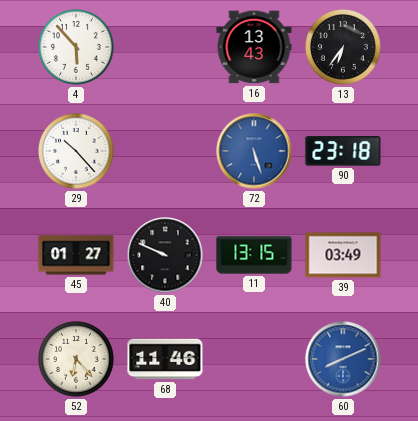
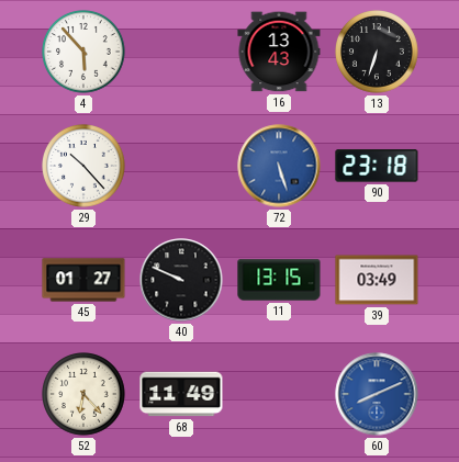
13: 6:36 -> 6:33 (378, 53)
68: 11:46 -> 11:49 (181, 394)
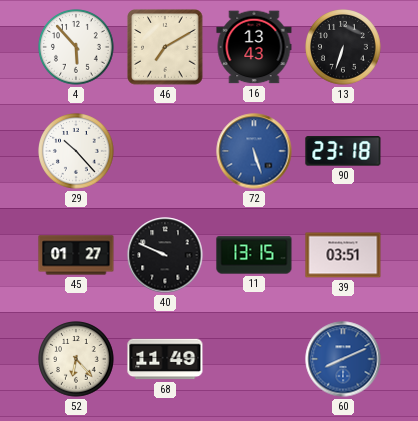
46: none -> 7:10 (165, 47)
39: 03:49 -> 03:51 (343, 255)
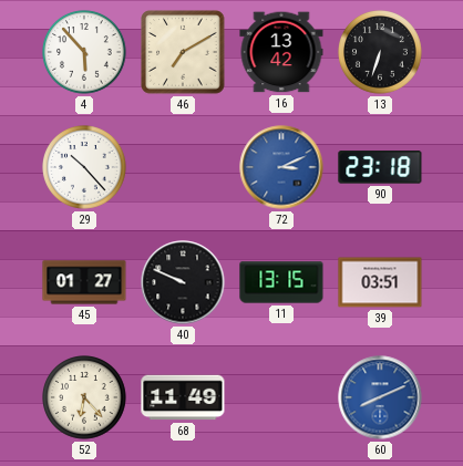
16: 13:43 -> 13:42 (281, 52)
72: 5:27 -> 3:11 (281, 167)
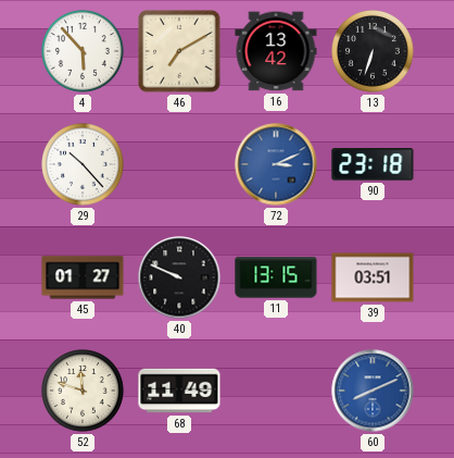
52: 6:23 -> 11:48 (84, 392)
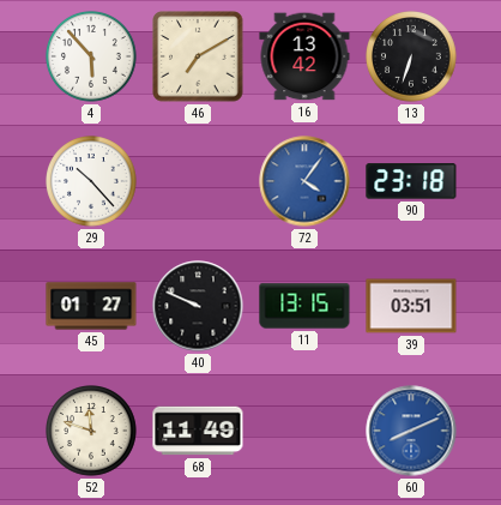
72: 3:11 -> 4:06 (304, 181)
